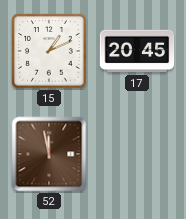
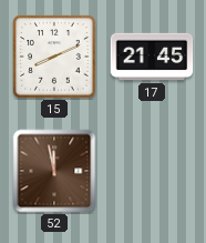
15: 1:11 -> 8:11 (54, 57)
17: 20:45 -> 21:45 (152, 57)
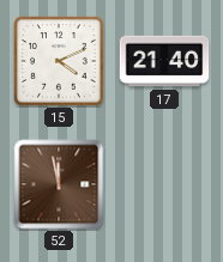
15: 8:11 -> 4:11 (59, 61)
17: 21:45 -> 21:40 (164, 61)
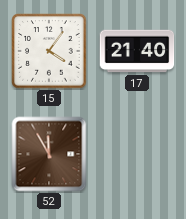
15: 4:11 -> 4:06 (49, 51)
52: 11:58 -> 11:55 (49, 154)
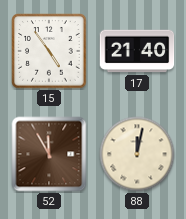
15: 4:06 -> 4:54 (49, 51)
88: none -> 12:02 (137, 154)
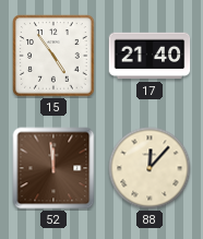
52: 11:55 -> 11:59 (53, 168)
88: 12:02 -> 12:07 (150, 168)
